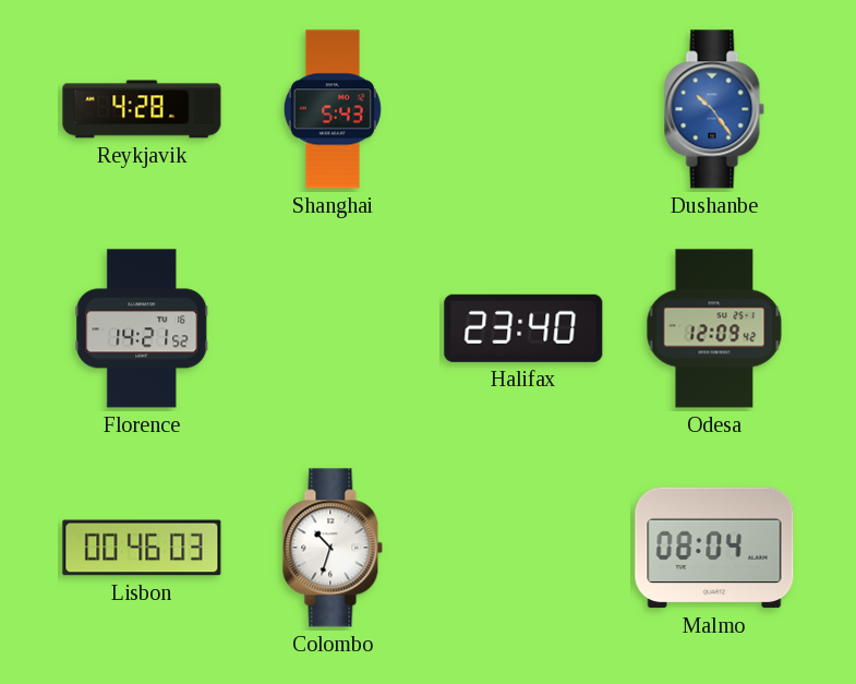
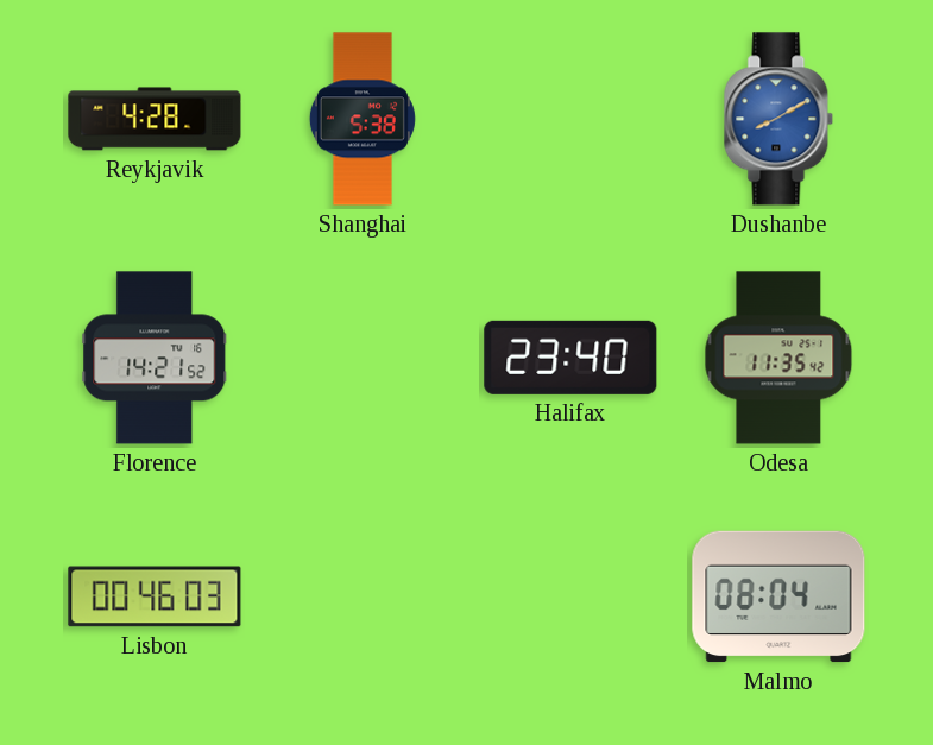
Shanghai: 5:43 -> 5:38 (363, 119)
Dushanbe: 10:24 -> 8:10 (778, 119)
Odesa: 12:09 -> 11:35 (778, 358)
Colombo: 10:33 -> none (333, 548)
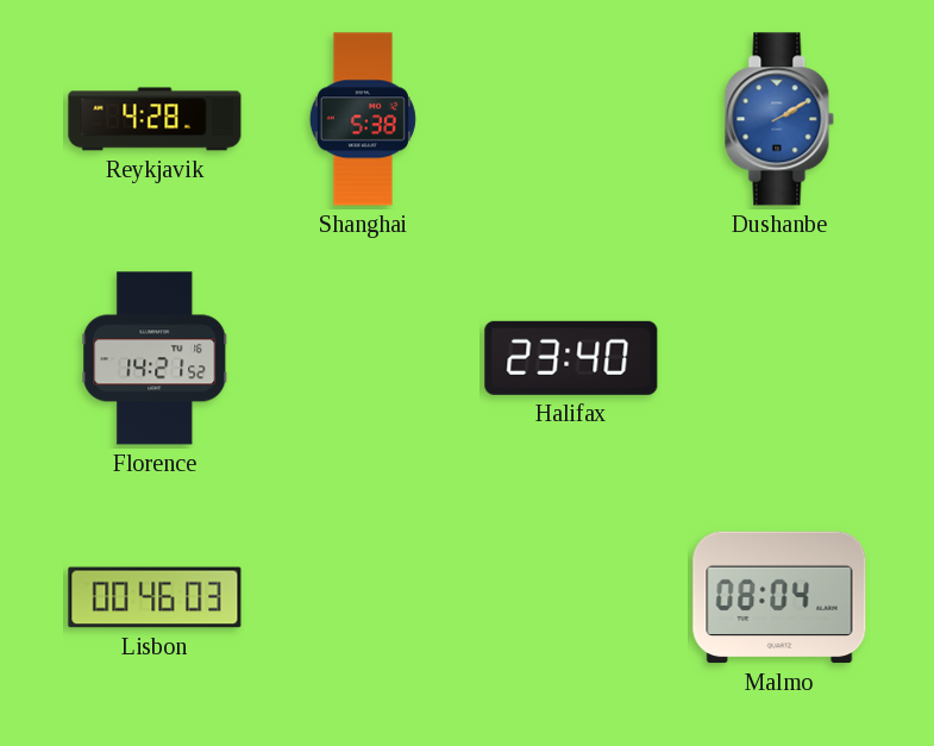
Dushanbe: 8:10 -> 2:10 (779, 119)
Odesa: 11:35 -> none (778, 358)
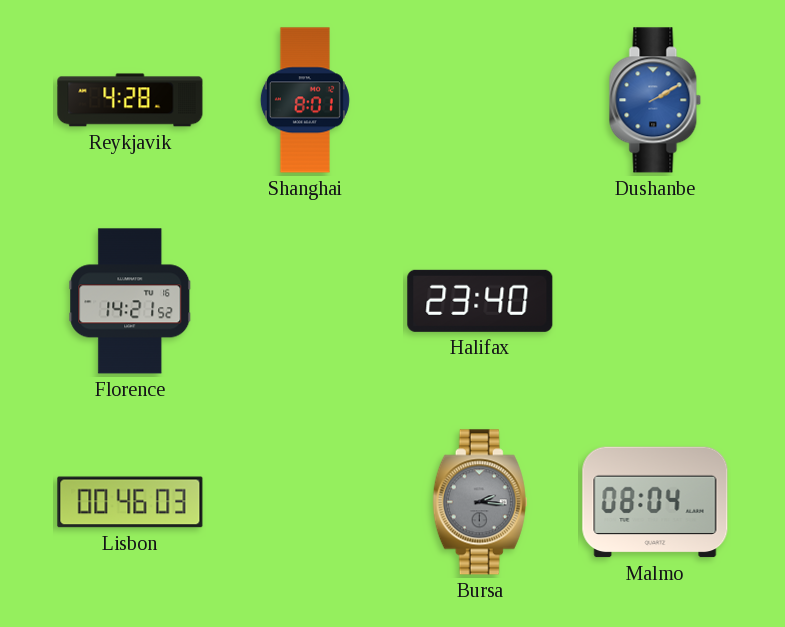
Shanghai: 5:38 -> 8:01 (305, 100)
Bursa: none -> 2:16 (480, 502)
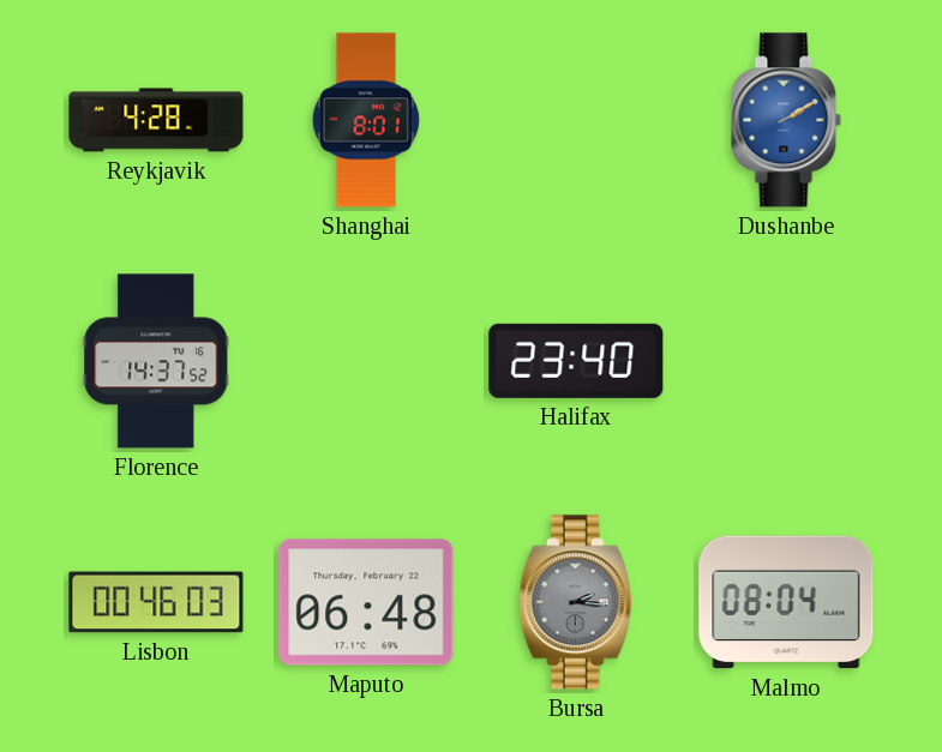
Florence: 14:21 -> 14:37 (156, 361)
Maputo: none -> 06:48 (366, 602)
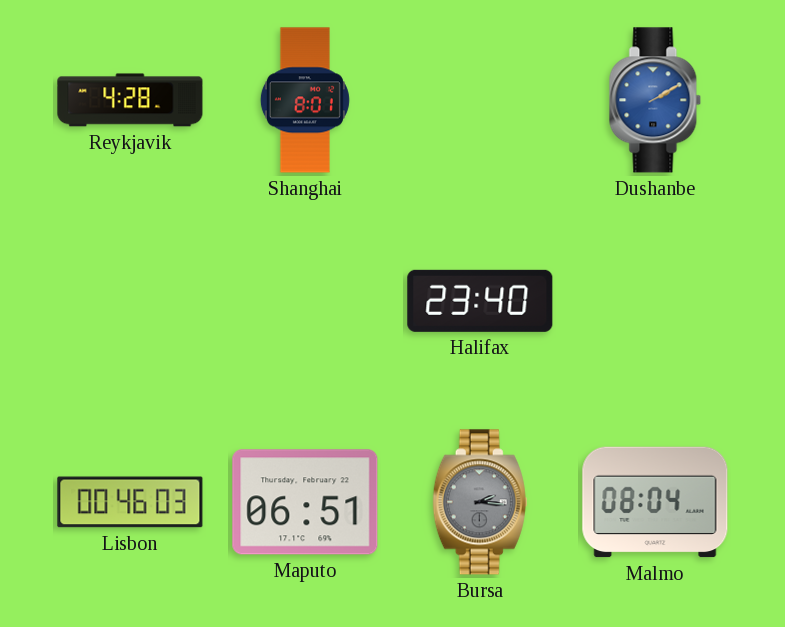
Florence: 14:37 -> none (156, 361)
Maputo: 06:48 -> 06:51 (305, 502)
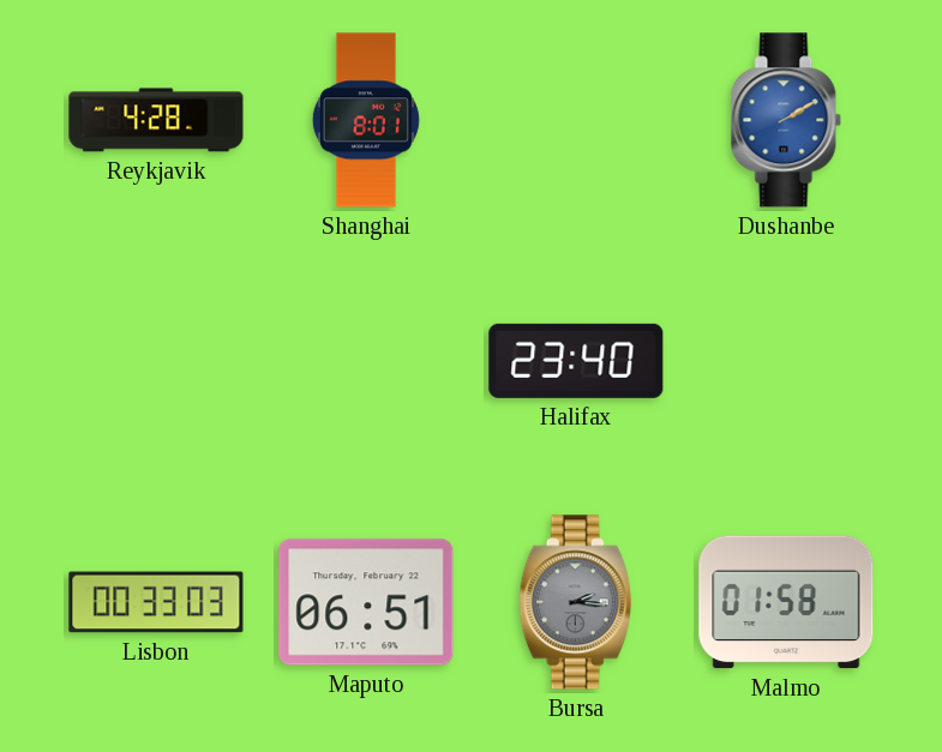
Lisbon: 00:46 -> 00:33 (156, 602)
Malmo: 08:04 -> 01:58 (786, 602)
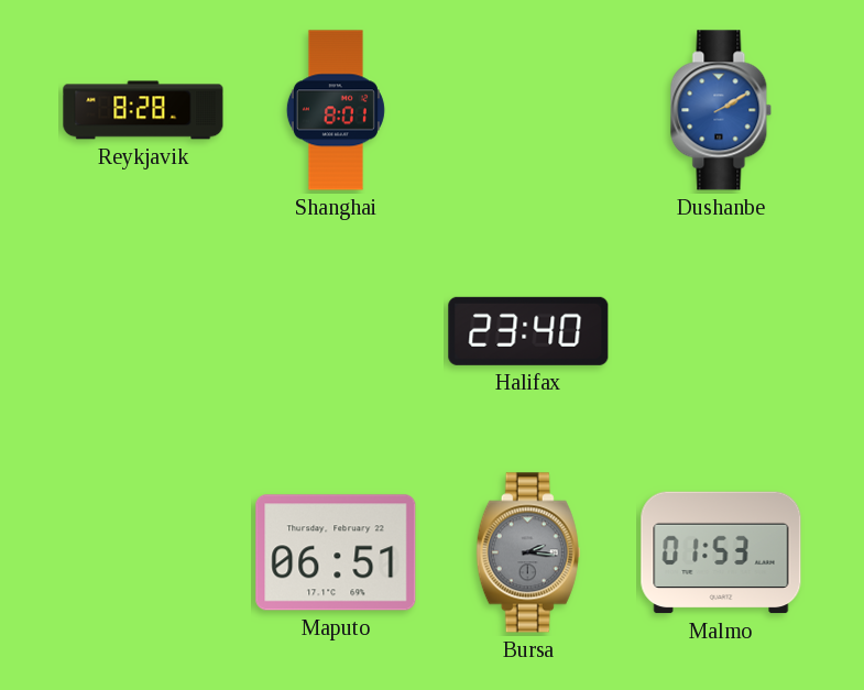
Reykjavik: 4:28 -> 8:28 (143, 110)
Lisbon: 00:33 -> none (156, 602)
Malmo: 01:58 -> 01:53 (721, 552)
